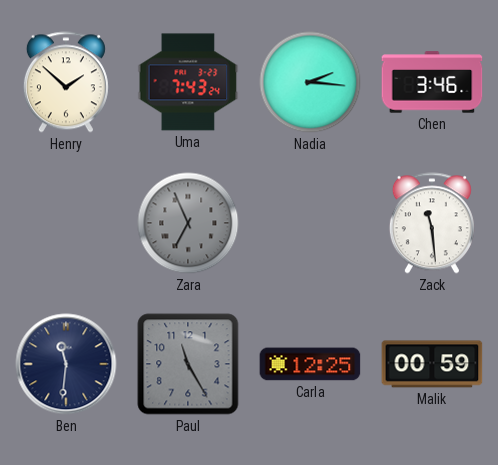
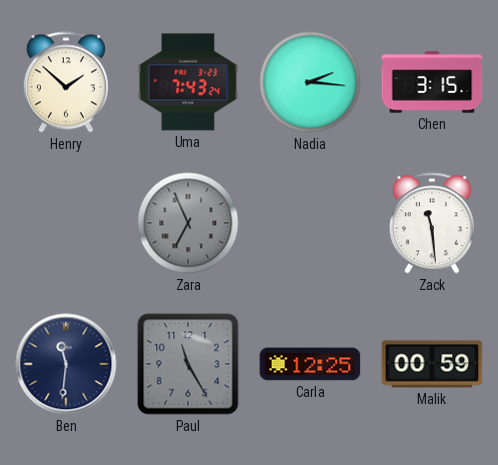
Chen: 3:46 -> 3:15 (432, 82)
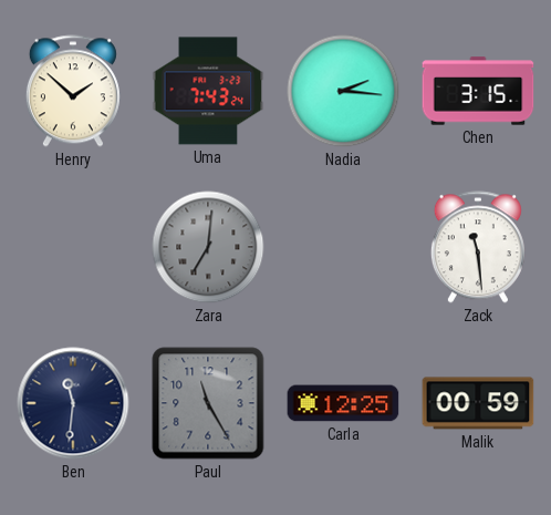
Zara: 6:56 -> 7:01 (208, 247)
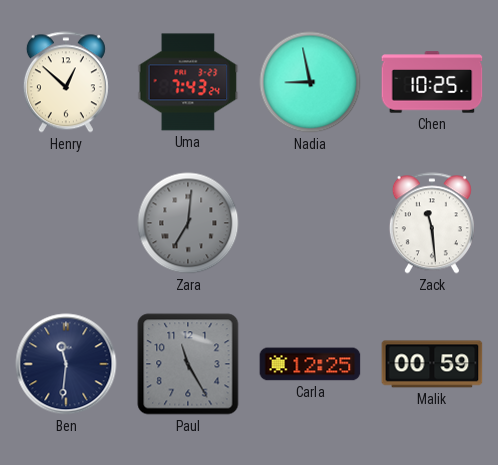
Henry: 1:52 -> 12:52 (66, 82)
Nadia: 2:16 -> 8:58 (310, 82)
Chen: 3:15 -> 10:25 (432, 82)
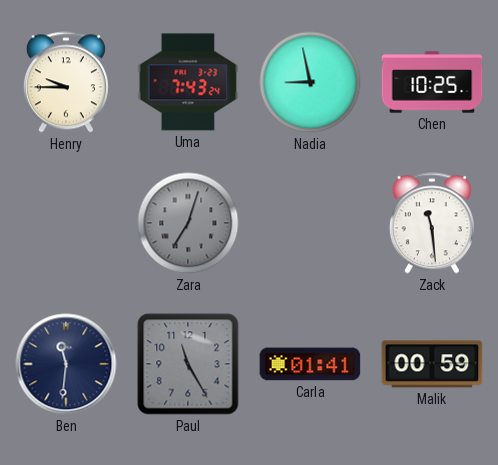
Henry: 12:52 -> 9:45 (66, 82)
Zara: 7:01 -> 7:03 (188, 223)
Carla: 12:25 -> 01:41 (310, 364)
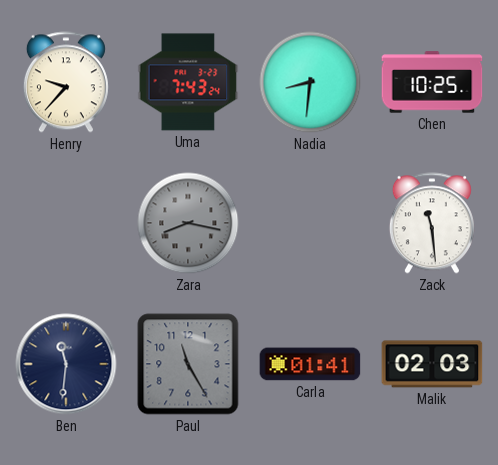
Henry: 9:45 -> 9:37 (66, 82)
Nadia: 8:58 -> 8:31 (310, 82)
Zara: 7:03 -> 8:17 (188, 223)
Malik: 00:59 -> 02:03 (432, 364)
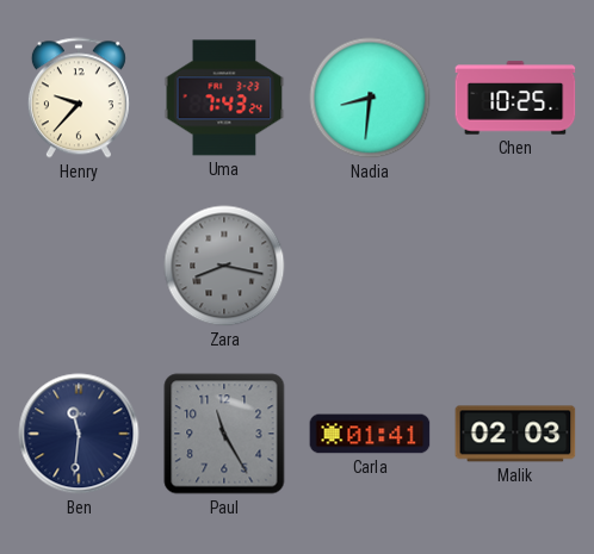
Zack: 11:29 -> none (432, 223)
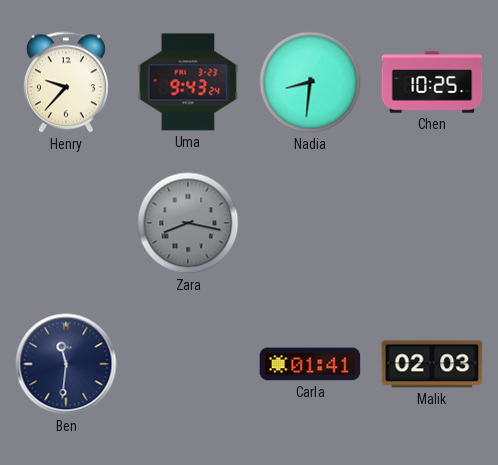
Uma: 7:43 -> 9:43 (188, 82)
Paul: 11:25 -> none (224, 434)
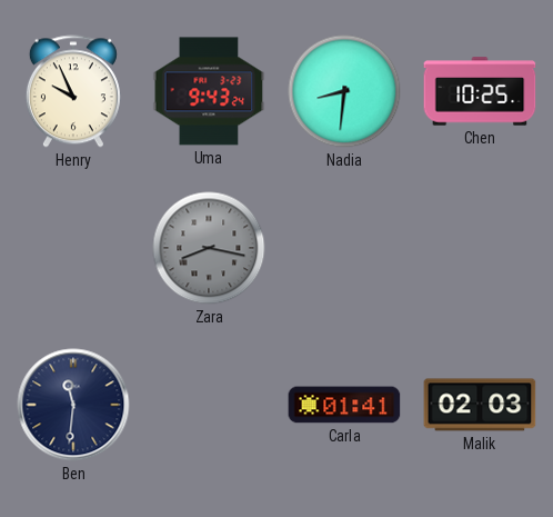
Henry: 9:37 -> 9:56 (73, 91)
